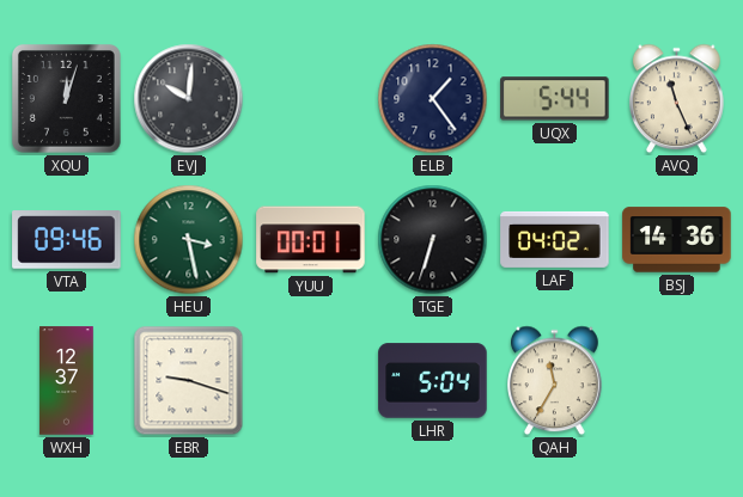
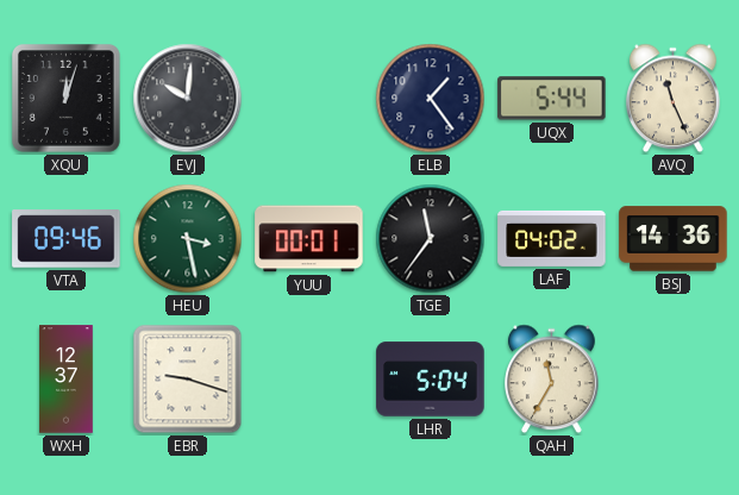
TGE: 6:33 -> 11:36 (431, 239)
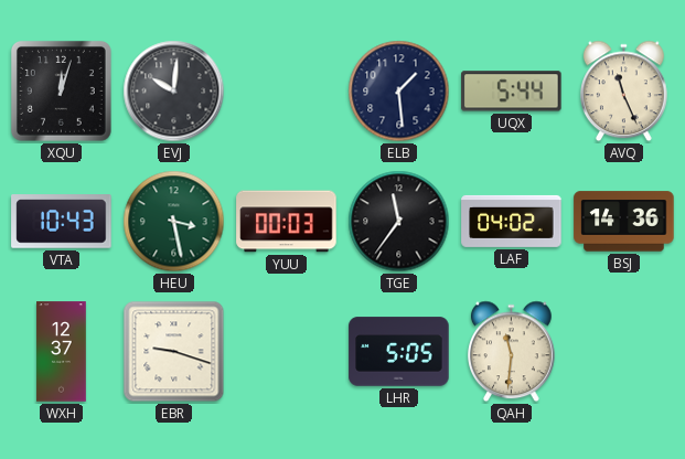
ELB: 1:24 -> 1:29 (399, 92)
VTA: 09:46 -> 10:43 (62, 222)
YUU: 00:01 -> 00:03 (287, 222)
LHR: 5:04 -> 5:05 (399, 352)
QAH: 11:35 -> 11:31 (512, 352)
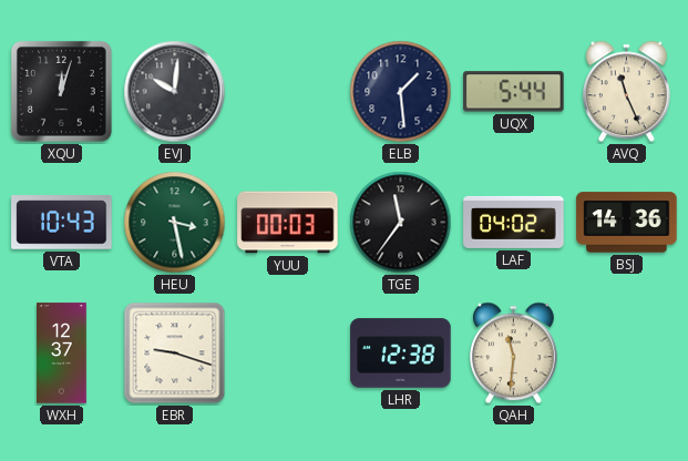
LHR: 5:05 -> 12:38 (401, 354)
